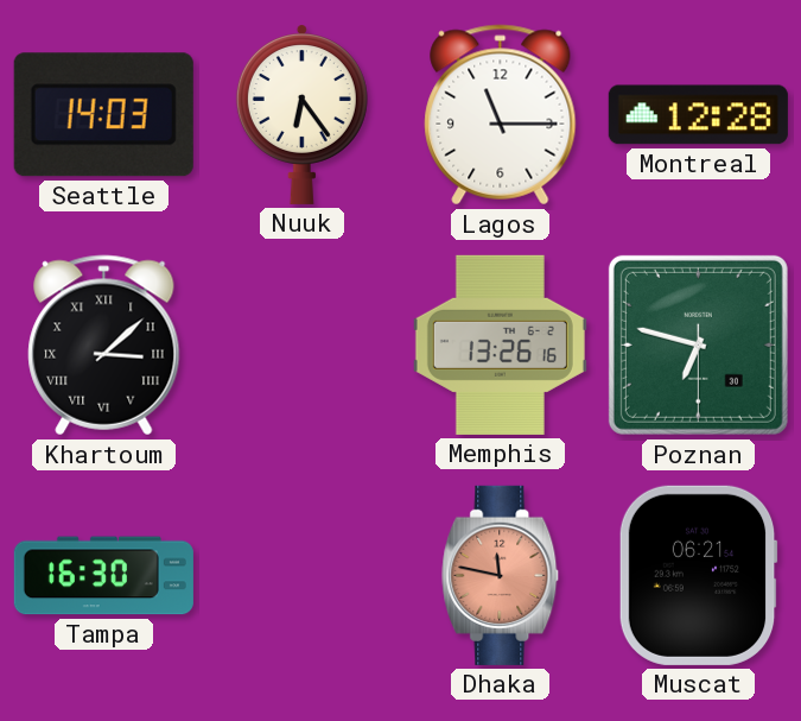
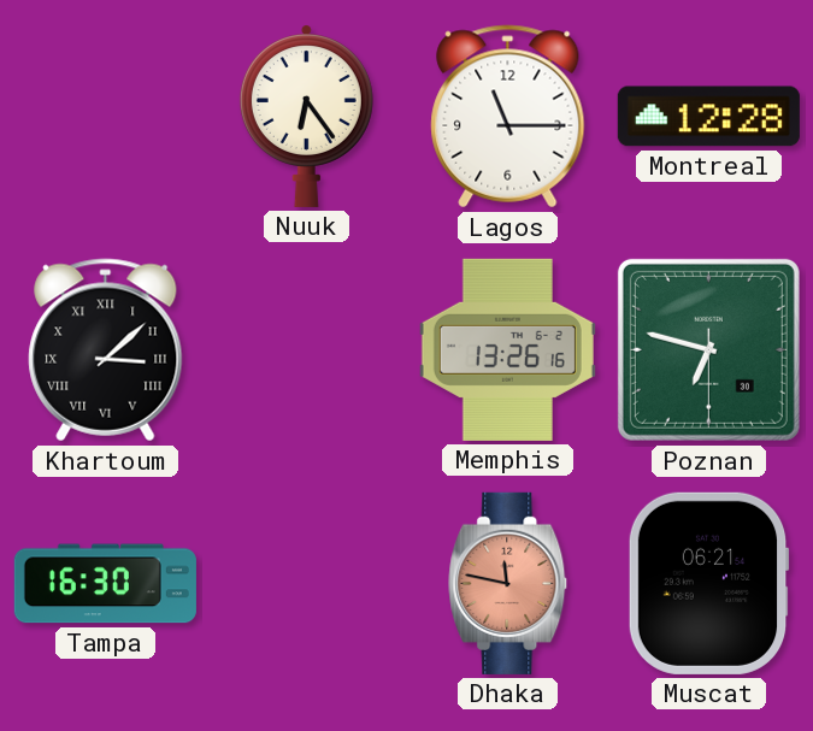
Seattle: 14:03 -> none (103, 115)
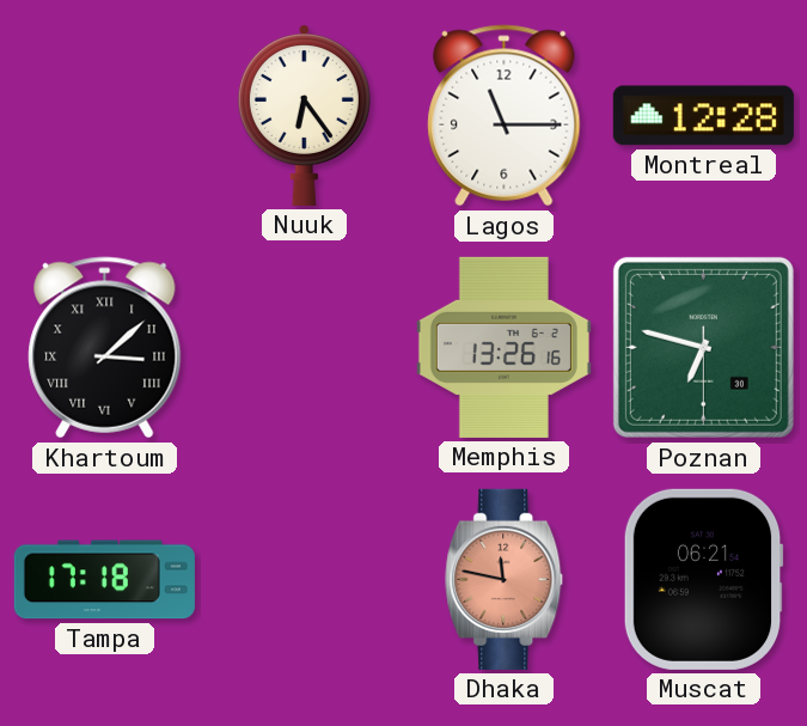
Tampa: 16:30 -> 17:18 (104, 580)
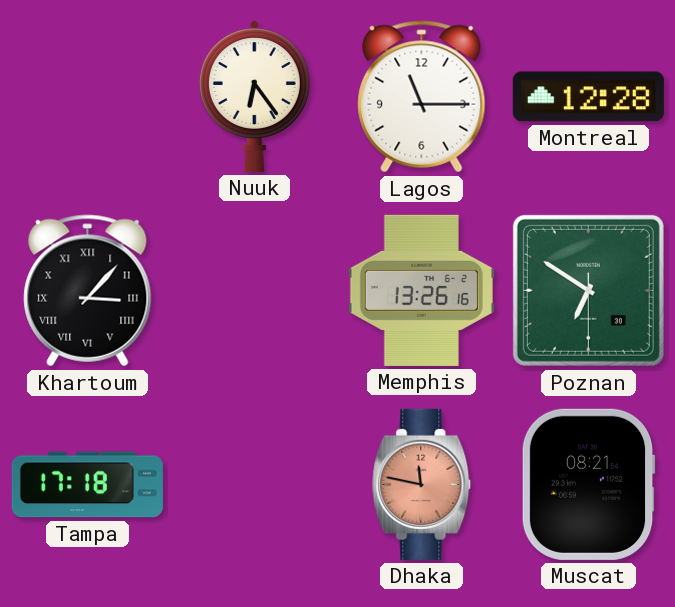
Khartoum: 3:08 -> 3:07 (88, 291)
Poznan: 6:47 -> 6:50 (588, 290)
Muscat: 06:21 -> 08:21 (588, 484)
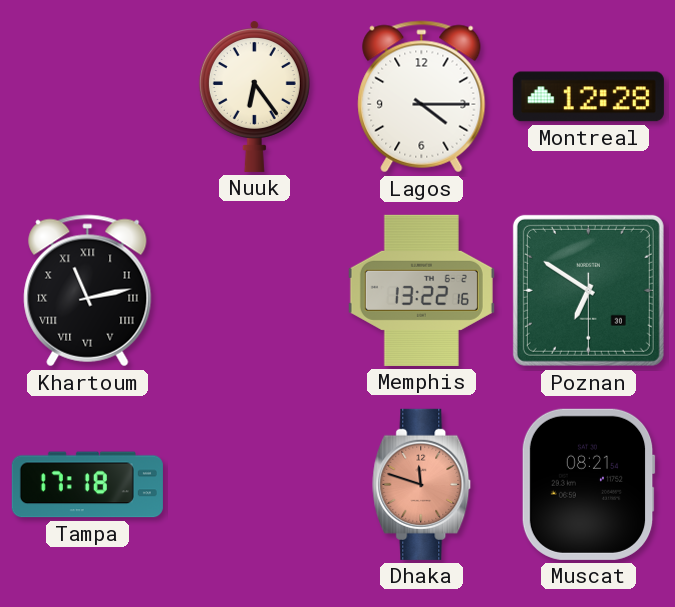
Lagos: 11:15 -> 4:15 (422, 97)
Khartoum: 3:07 -> 11:13 (88, 291)
Memphis: 13:26 -> 13:22 (421, 290)
Dhaka: 11:47 -> 11:48 (422, 484)
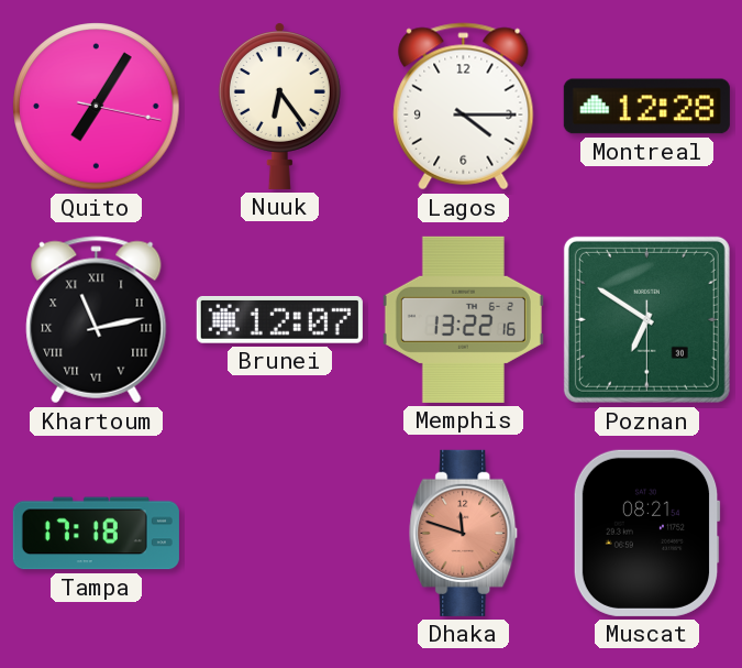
Quito: none -> 7:05 (97, 107)
Brunei: none -> 12:07 (279, 320)
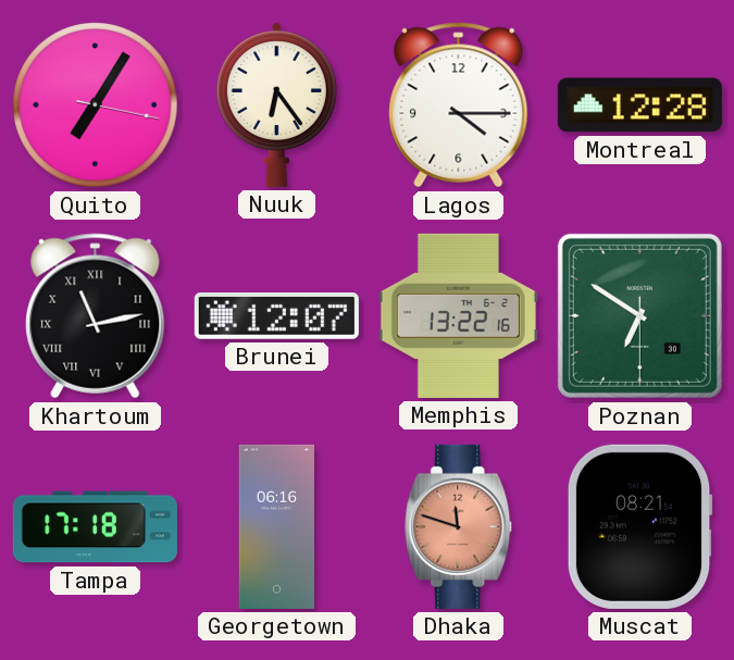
Georgetown: none -> 06:16 (276, 526)
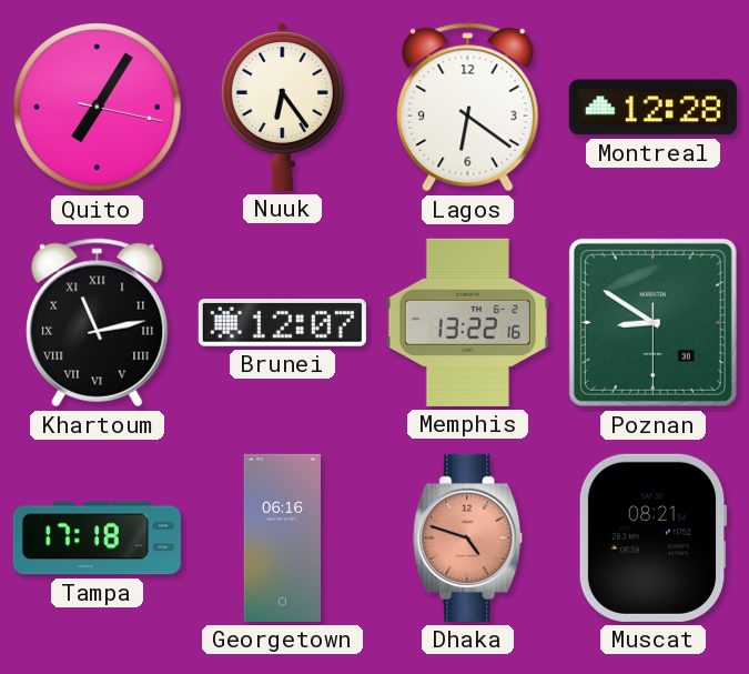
Lagos: 4:15 -> 6:21 (468, 108)
Poznan: 6:50 -> 8:50 (652, 322)
Dhaka: 11:48 -> 4:48 (468, 537)
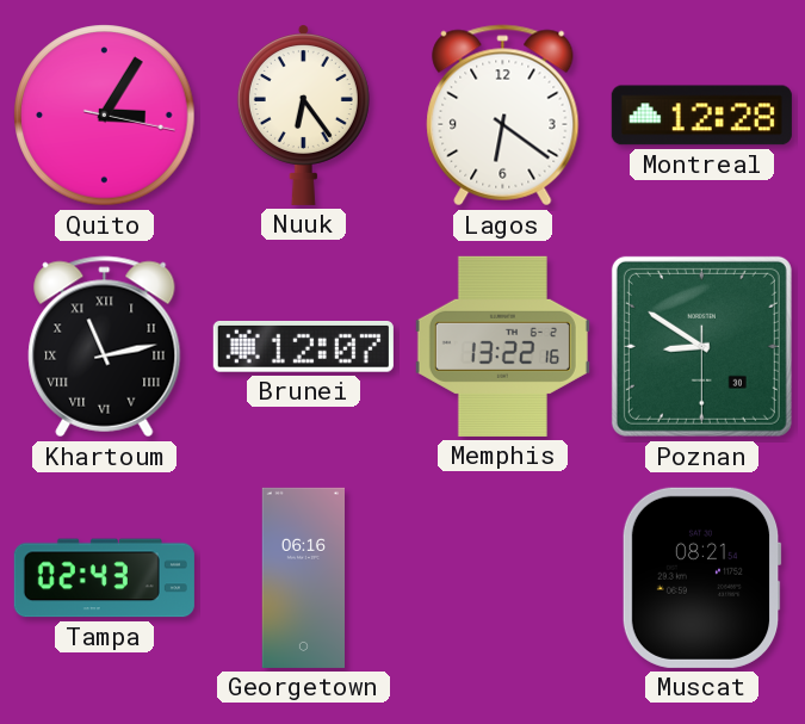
Quito: 7:05 -> 3:05 (105, 116)
Tampa: 17:18 -> 02:43 (104, 578)
Dhaka: 4:48 -> none (468, 537)
